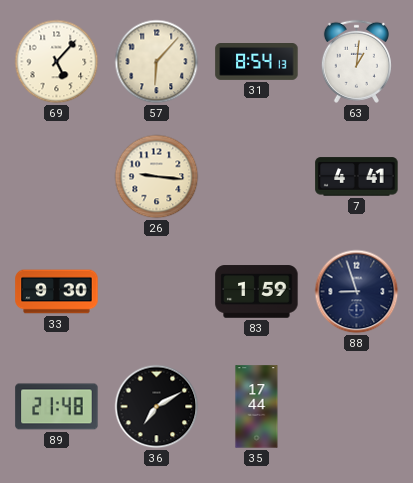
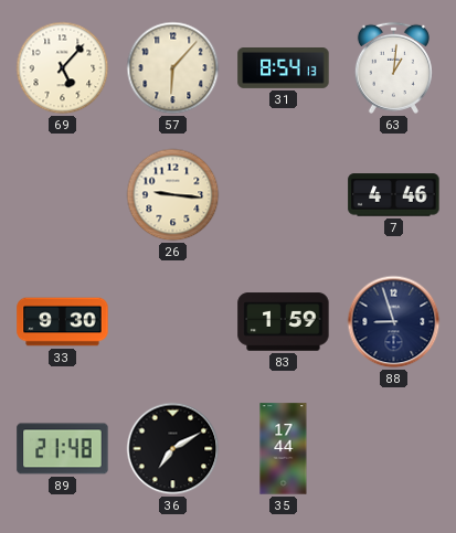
7: 4:41 -> 4:46 (394, 195)
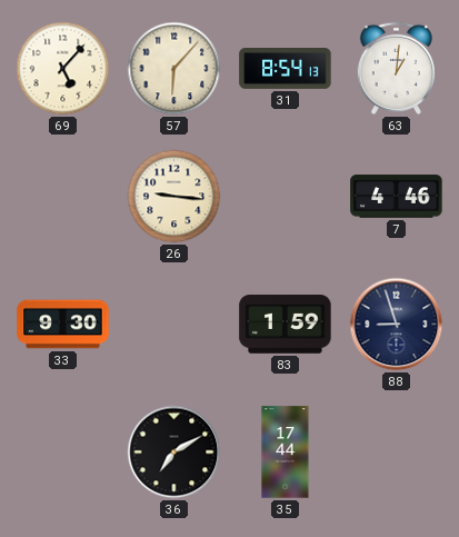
89: 21:48 -> none (63, 449)
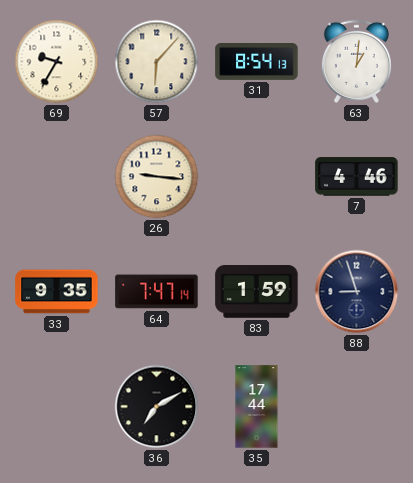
69: 5:07 -> 9:35 (57, 62)
33: 9:30 -> 9:35 (57, 292)
64: none -> 7:47 (157, 292)
